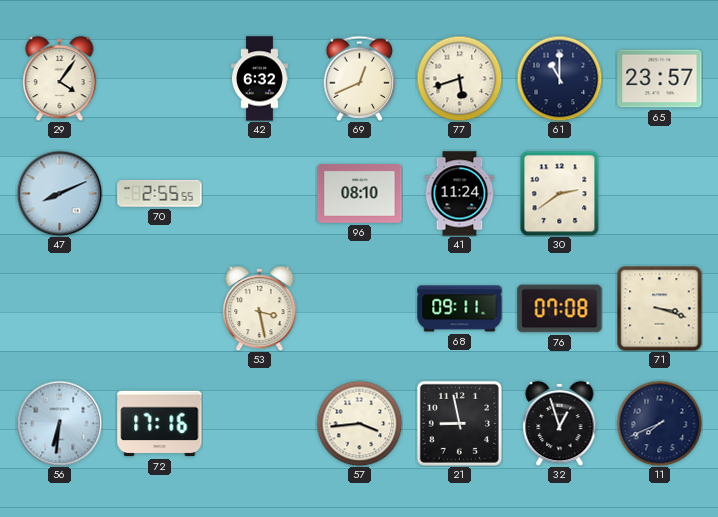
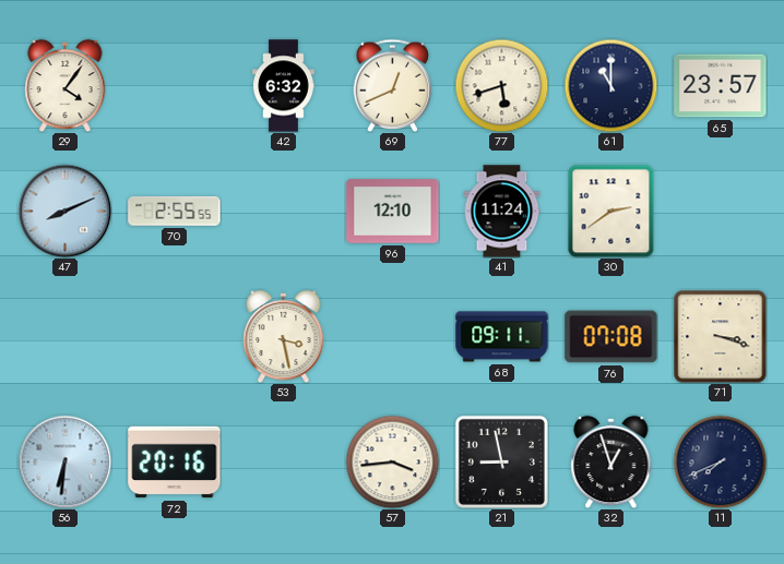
96: 08:10 -> 12:10 (393, 212)
72: 17:16 -> 20:16 (175, 463)
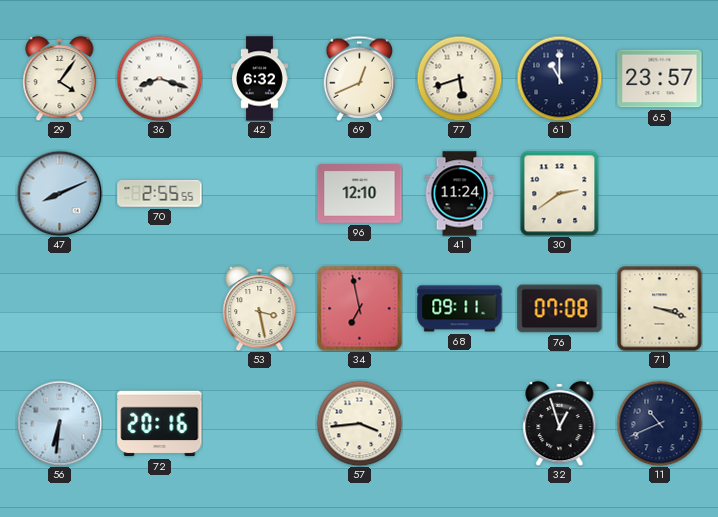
36: none -> 8:18 (159, 78)
34: none -> 6:58 (360, 309)
21: 8:58 -> none (501, 461)
11: 7:41 -> 10:41 (659, 423)
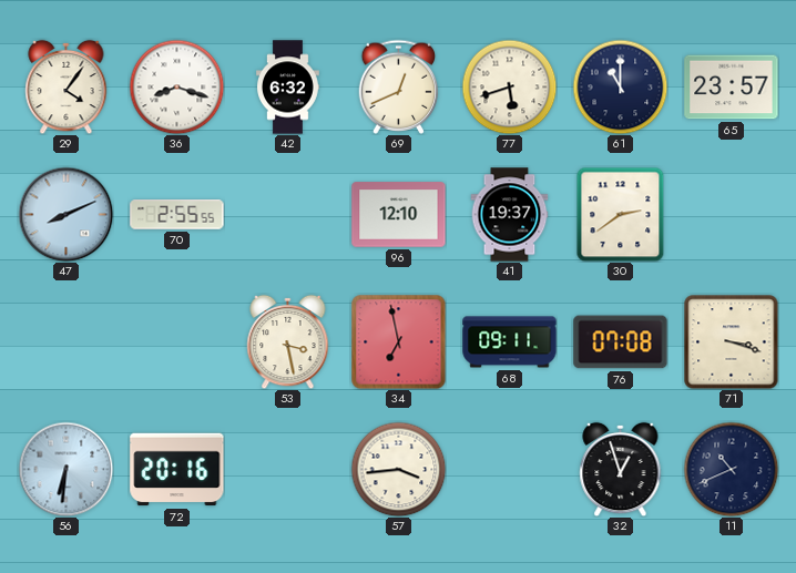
41: 11:24 -> 19:37 (510, 215)
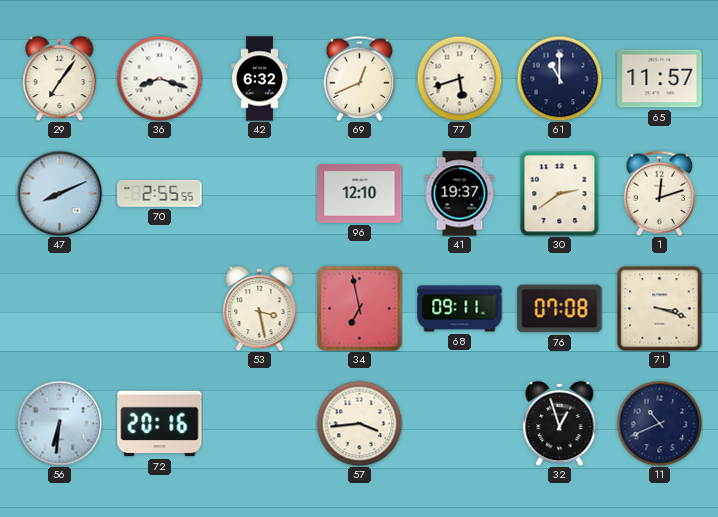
29: 4:06 -> 7:06 (60, 78)
65: 23:57 -> 11:57 (660, 79)
1: none -> 12:12 (660, 193)
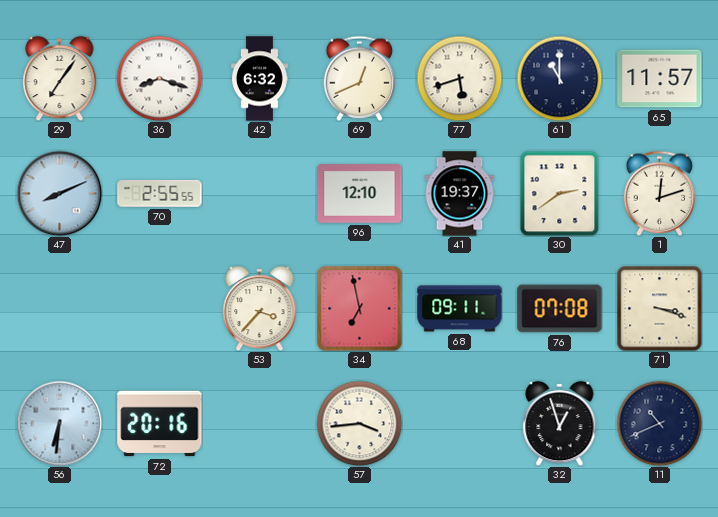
53: 3:28 -> 3:37 (260, 308)
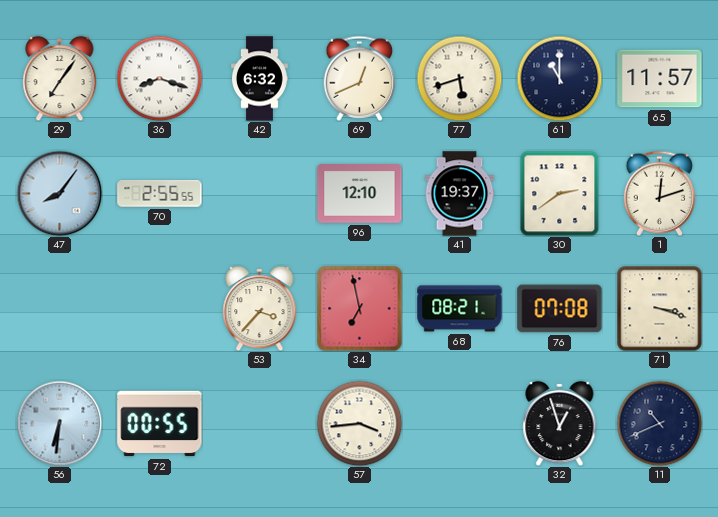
47: 8:11 -> 8:06 (59, 193)
68: 09:11 -> 08:21 (460, 309)
72: 20:16 -> 00:55 (160, 424)
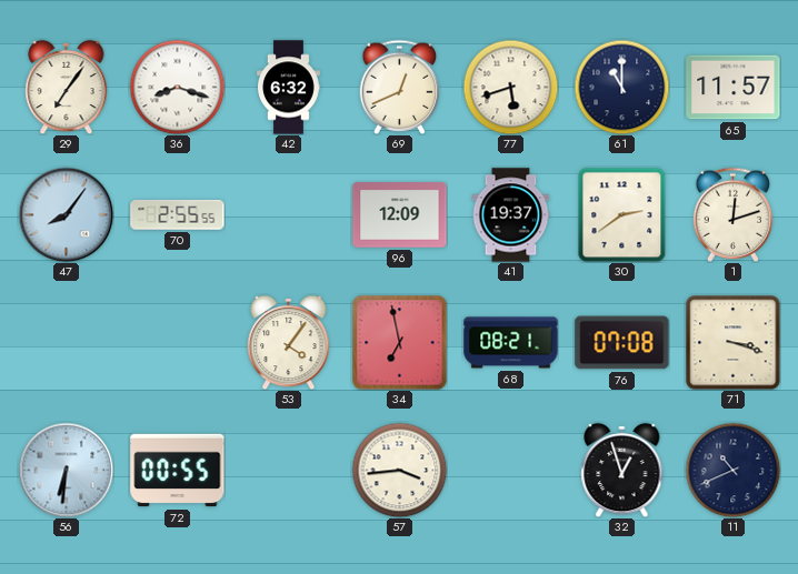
96: 12:10 -> 12:09 (400, 215)
53: 3:37 -> 4:06 (289, 342)
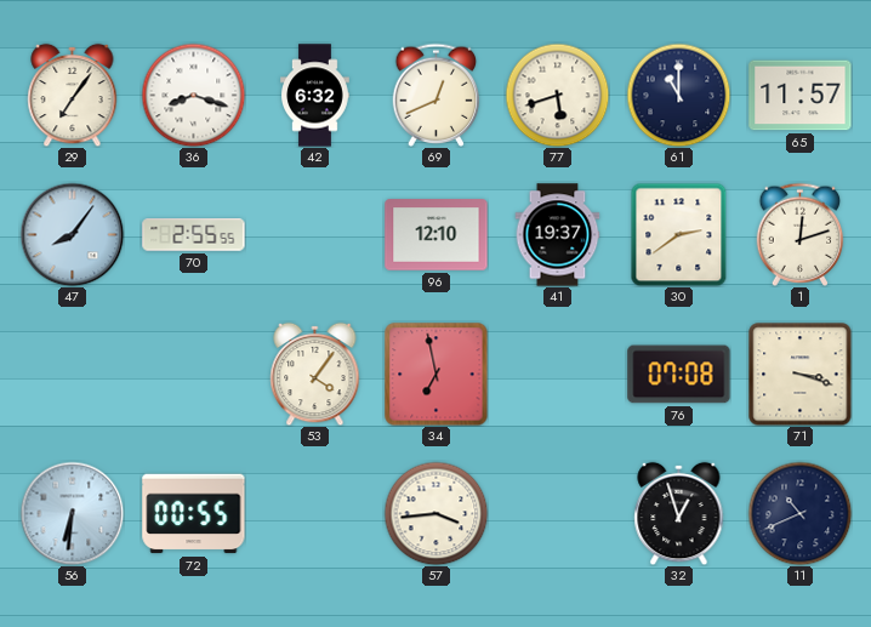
96: 12:09 -> 12:10 (437, 235)
68: 08:21 -> none (511, 343)
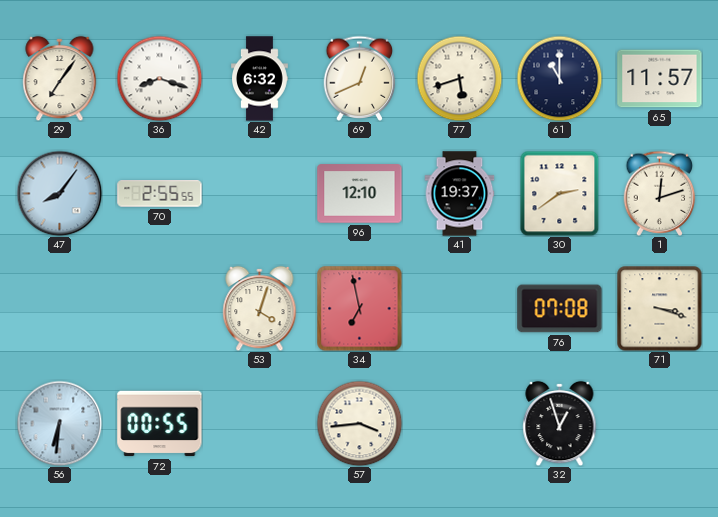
53: 4:06 -> 4:03 (260, 308)
11: 10:41 -> none (799, 513)
